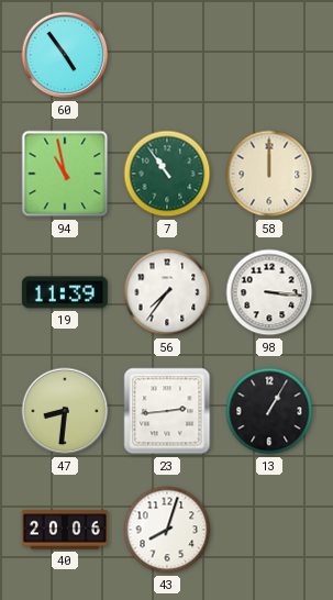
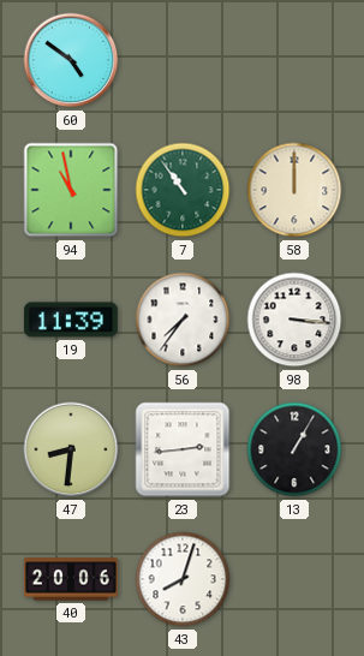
60: 4:54 -> 4:51 (71, 60)
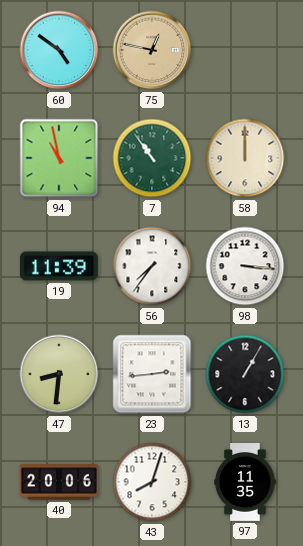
75: none -> 12:47 (152, 50)
97: none -> 11:35 (245, 483)
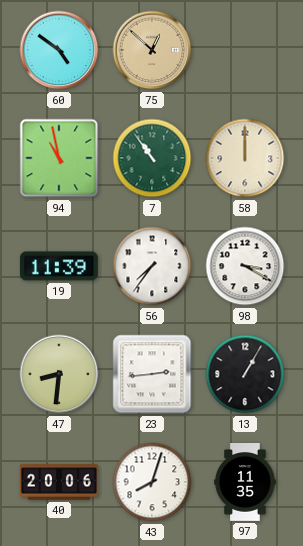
75: 12:47 -> 12:52 (152, 50)
98: 3:16 -> 3:20 (245, 266)
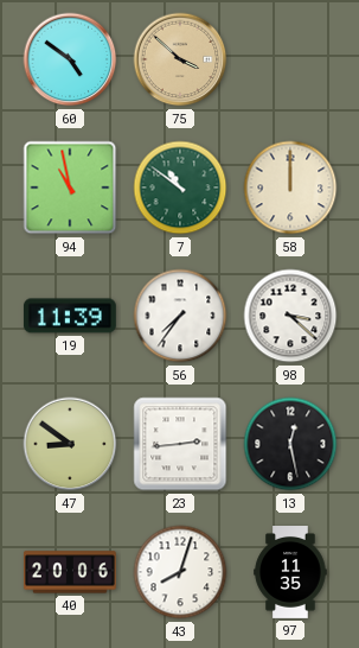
75: 12:52 -> 3:52 (180, 59)
7: 10:54 -> 10:51 (180, 188)
98: 3:20 -> 3:22 (290, 316)
47: 8:31 -> 8:51 (70, 444)
13: 1:05 -> 12:28 (290, 444)
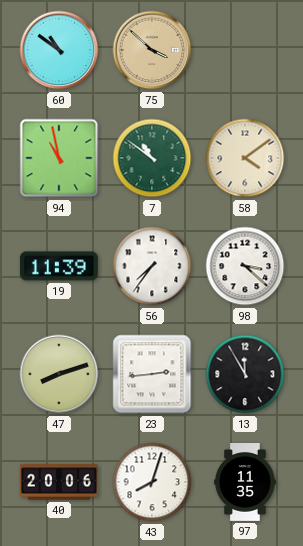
60: 4:51 -> 10:51 (59, 50)
58: 12:00 -> 4:09 (245, 158)
47: 8:51 -> 8:12 (59, 374)
13: 12:28 -> 11:55 (245, 374)
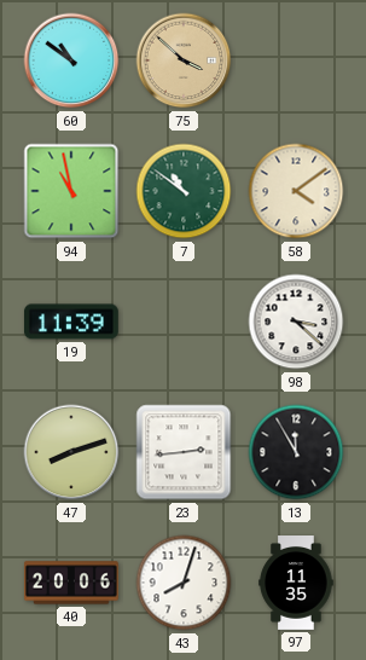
56: 7:36 -> none (152, 266)
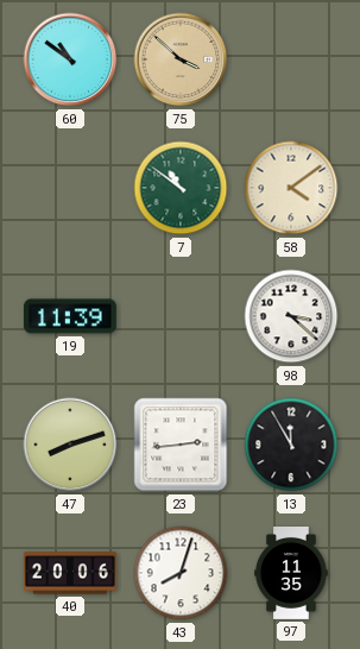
94: 10:58 -> none (71, 191)
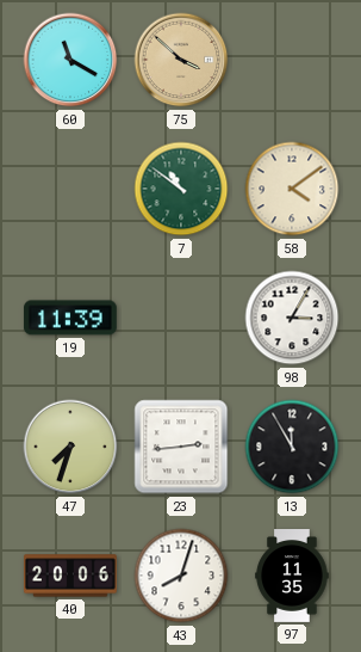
60: 10:51 -> 11:20 (70, 60)
98: 3:22 -> 3:05 (292, 318)
47: 8:12 -> 7:33 (70, 447)
